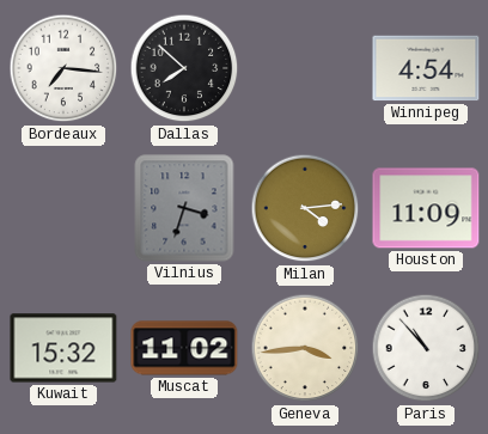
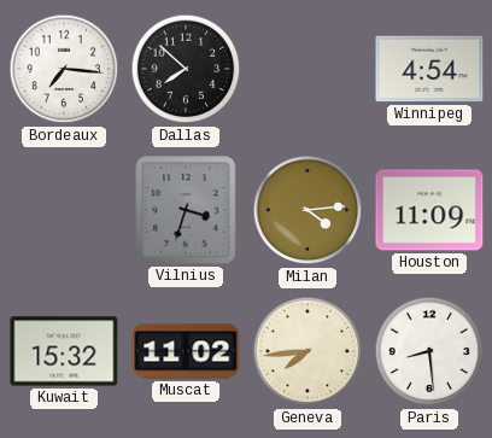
Geneva: 3:44 -> 7:44 (307, 351)
Paris: 10:53 -> 8:29 (429, 351)
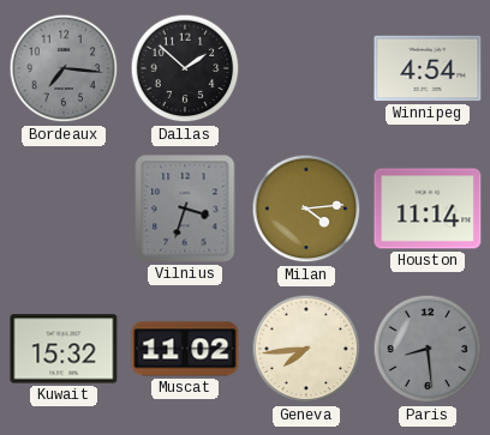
Bordeaux dial: white -> grey (64, 68)
Dallas: 7:52 -> 1:52 (185, 68)
Houston: 11:09 -> 11:14 (428, 209)
Paris dial: white -> grey (428, 349)
